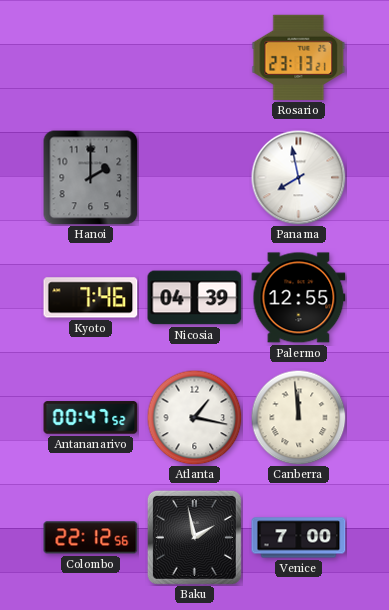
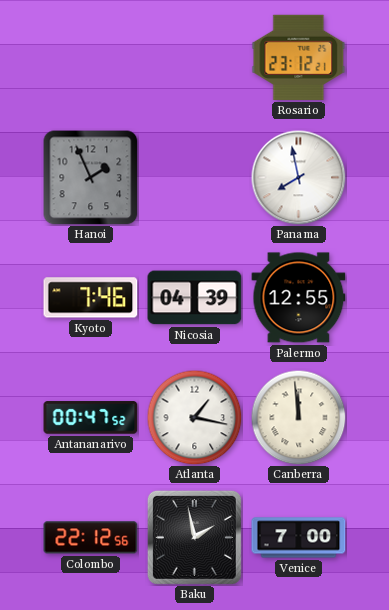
Rosario: 23:13 -> 23:12 (299, 57)
Hanoi: 2:00 -> 1:56 (91, 178)
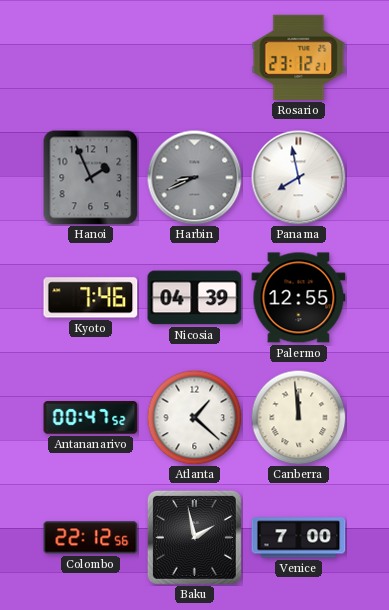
Harbin: none -> 8:41 (194, 177)
Atlanta: 1:17 -> 1:22 (194, 417)
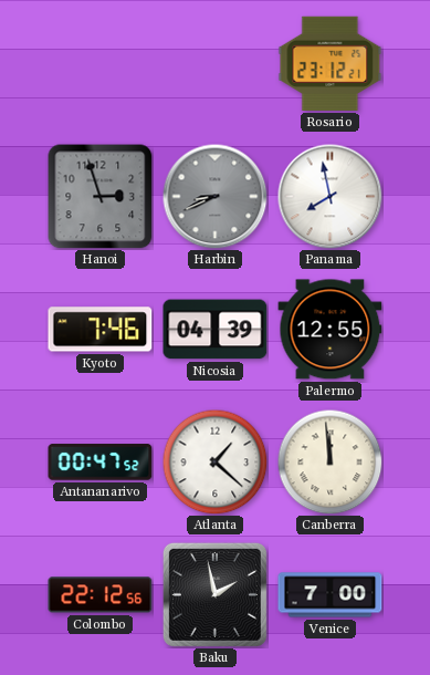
Hanoi: 1:56 -> 2:57 (101, 197)
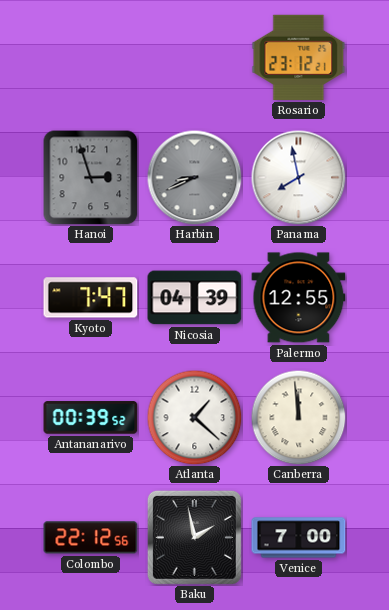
Kyoto: 7:46 -> 7:47 (91, 298)
Antananarivo: 00:47 -> 00:39 (91, 418)
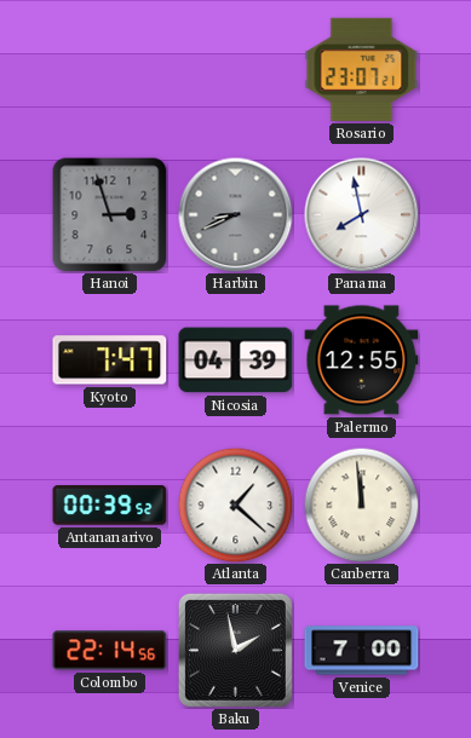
Rosario: 23:12 -> 23:07 (362, 69)
Colombo: 22:12 -> 22:14 (110, 651)
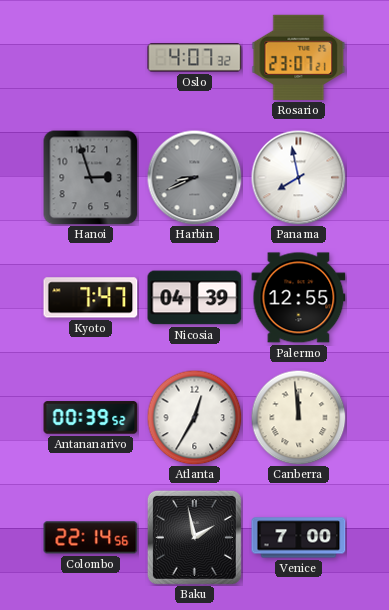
Oslo: none -> 4:07 (195, 58)
Atlanta: 1:22 -> 12:35 (194, 417)
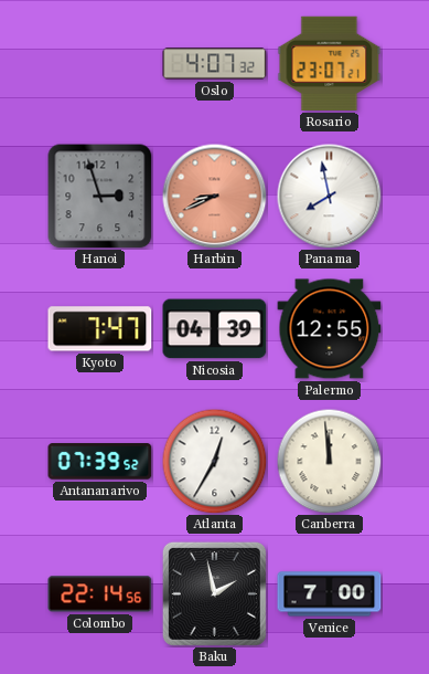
Harbin dial: grey -> salmon (214, 196)
Antananarivo: 00:39 -> 07:39 (100, 462)
